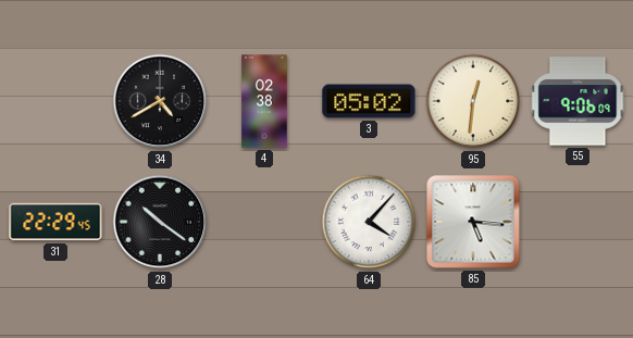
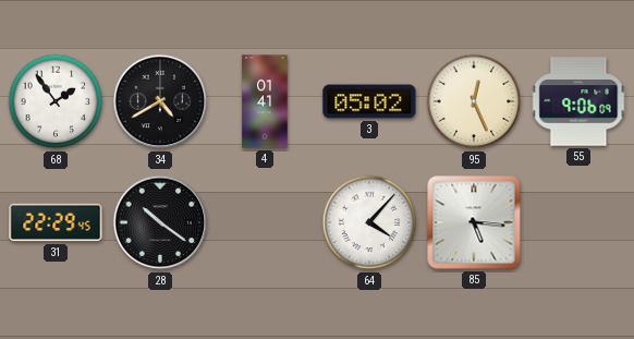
68: none -> 1:54 (56, 101)
4: 02:38 -> 01:41 (265, 101)
95: 12:31 -> 12:26 (474, 101)
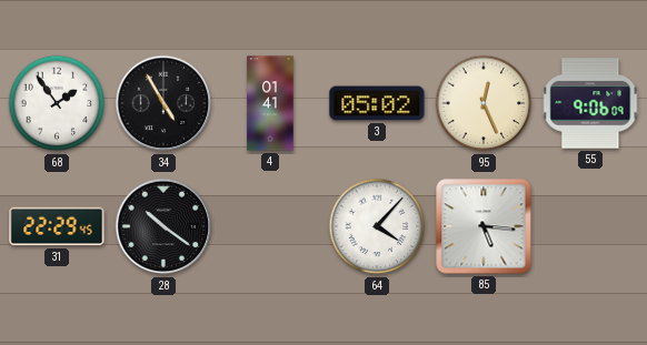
34: 4:40 -> 4:55 (163, 103)
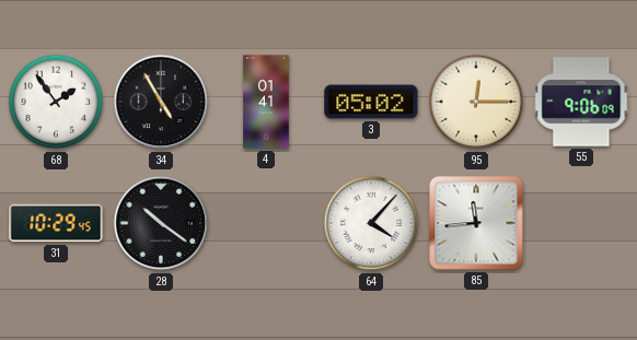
95: 12:26 -> 12:15 (476, 102)
31: 22:29 -> 10:29 (56, 223)
85: 5:16 -> 11:44 (476, 223)
